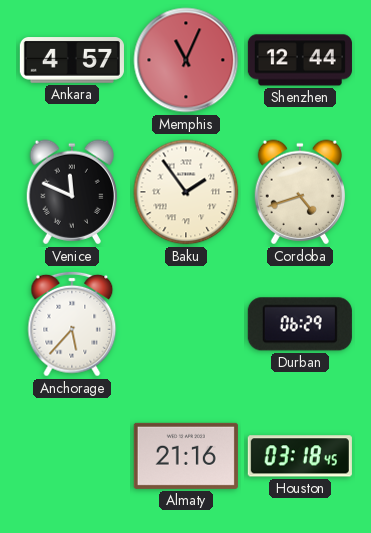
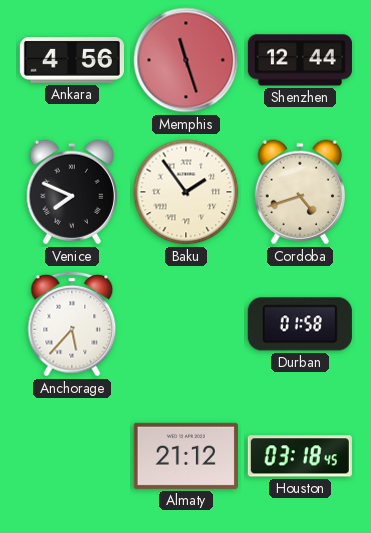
Ankara: 4:57 -> 4:56 (72, 60)
Memphis: 11:04 -> 11:27 (186, 60)
Venice: 11:49 -> 7:49 (72, 192)
Durban: 06:29 -> 01:58 (300, 324)
Almaty: 21:16 -> 21:12 (186, 456)
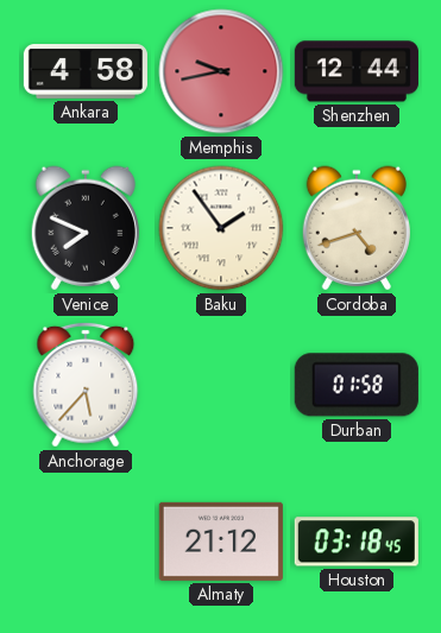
Ankara: 4:56 -> 4:58 (86, 71)
Memphis: 11:27 -> 9:43 (221, 71)
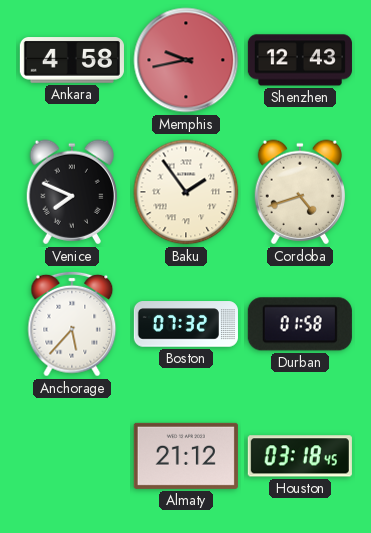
Shenzhen: 12:44 -> 12:43 (300, 60)
Boston: none -> 07:32 (186, 324)
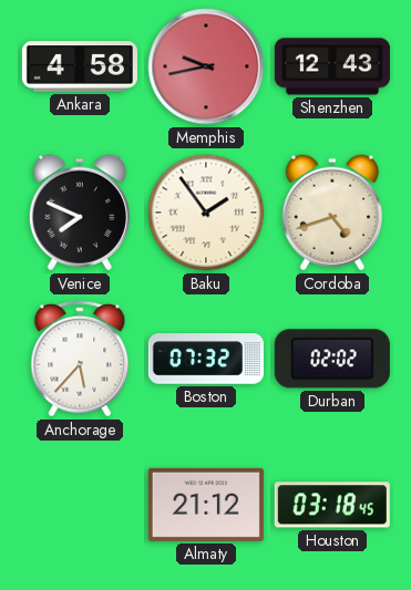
Durban: 01:58 -> 02:02 (332, 359)
